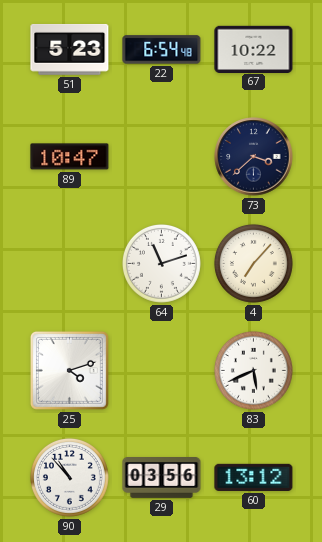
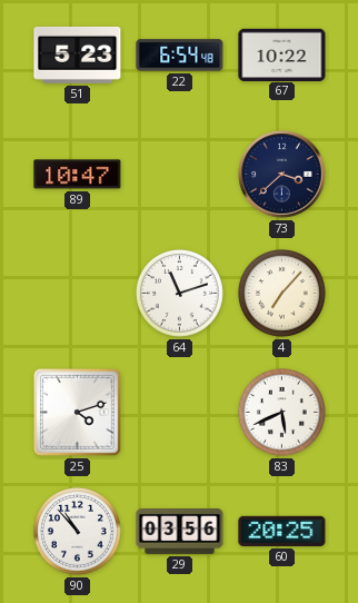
60: 13:12 -> 20:25 (282, 531)
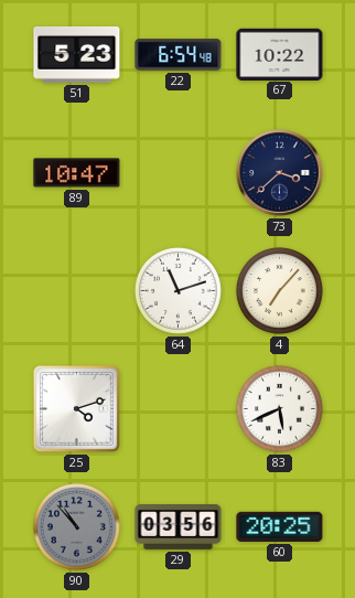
90 dial: white -> grey (76, 526)
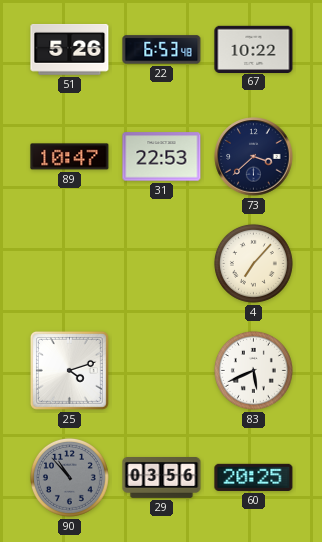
51: 5:23 -> 5:26 (70, 49)
22: 6:54 -> 6:53 (162, 50)
31: none -> 22:53 (162, 157)
64: 11:12 -> none (177, 290)
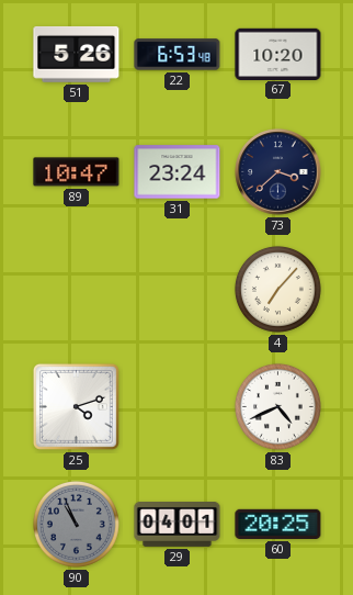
67: 10:22 -> 10:20 (278, 54)
31: 22:53 -> 23:24 (178, 172)
83: 5:41 -> 4:41 (277, 406)
90: 10:53 -> 10:56 (76, 524)
29: 03:56 -> 04:01 (178, 525)
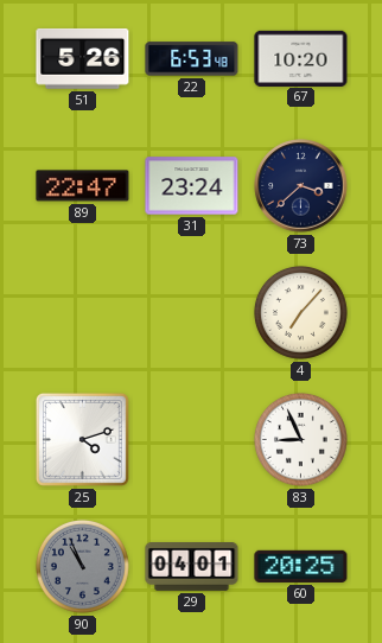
89: 10:47 -> 22:47 (83, 186)
83: 4:41 -> 8:56 (300, 439)
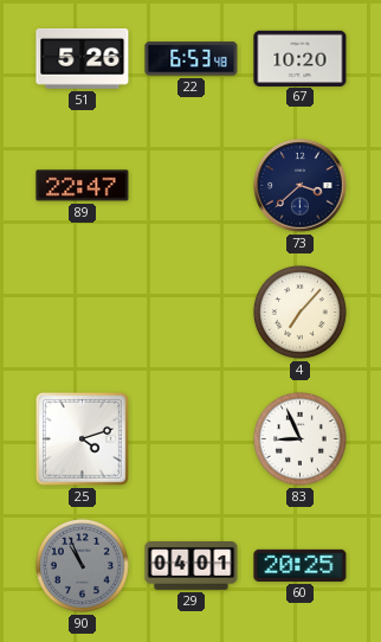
31: 23:24 -> none (192, 186)
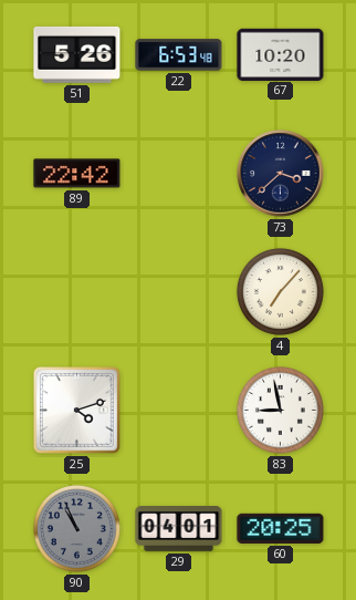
89: 22:47 -> 22:42 (77, 174)
83: 8:56 -> 8:58 (280, 410)
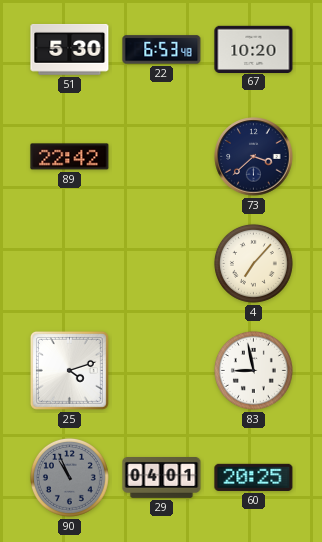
51: 5:26 -> 5:30 (70, 49)
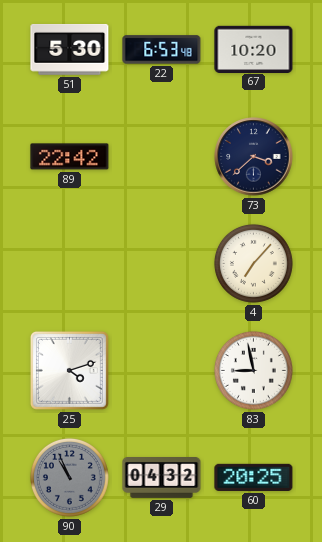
29: 04:01 -> 04:32 (162, 478)
